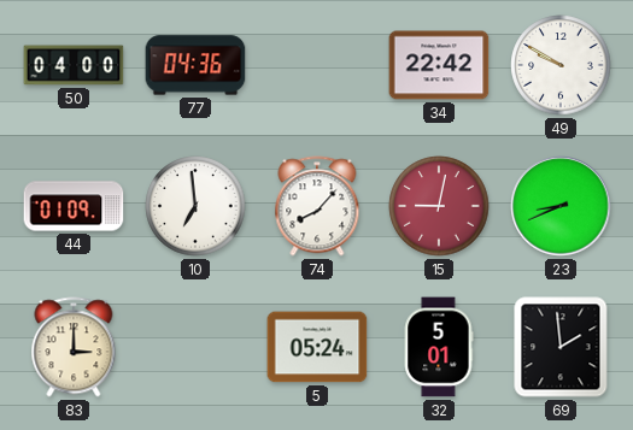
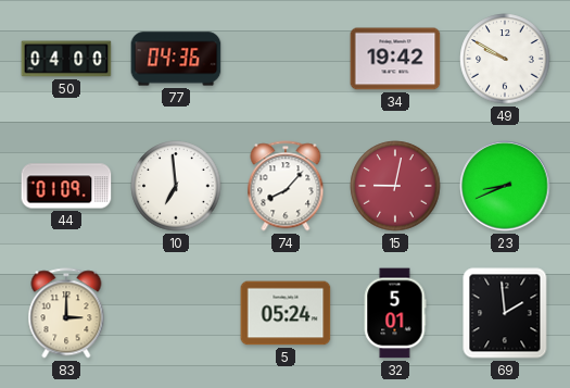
34: 22:42 -> 19:42 (395, 59)
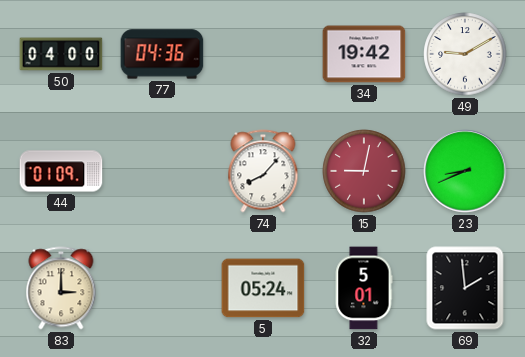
49: 9:50 -> 9:10 (465, 54)
10: 6:59 -> none (176, 186)
